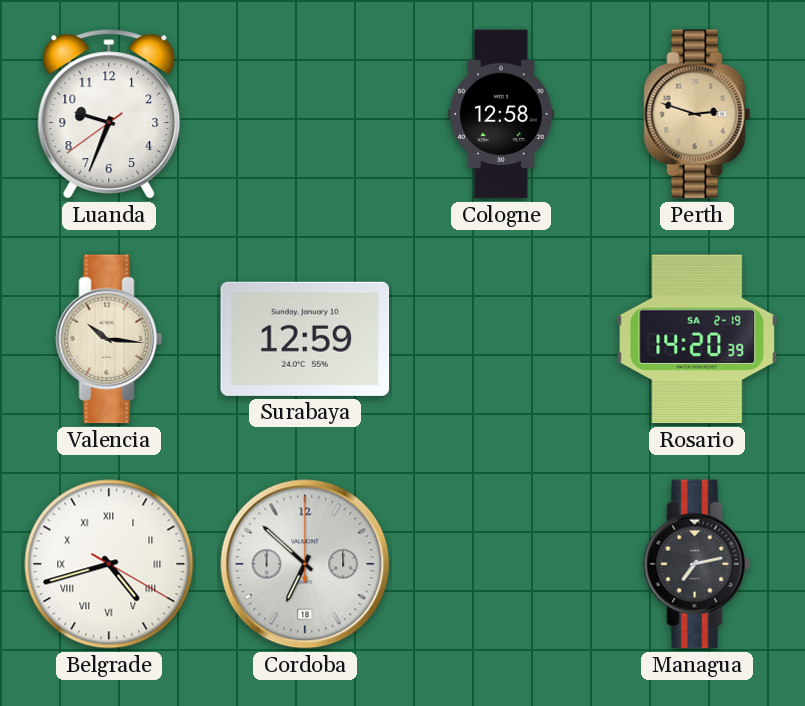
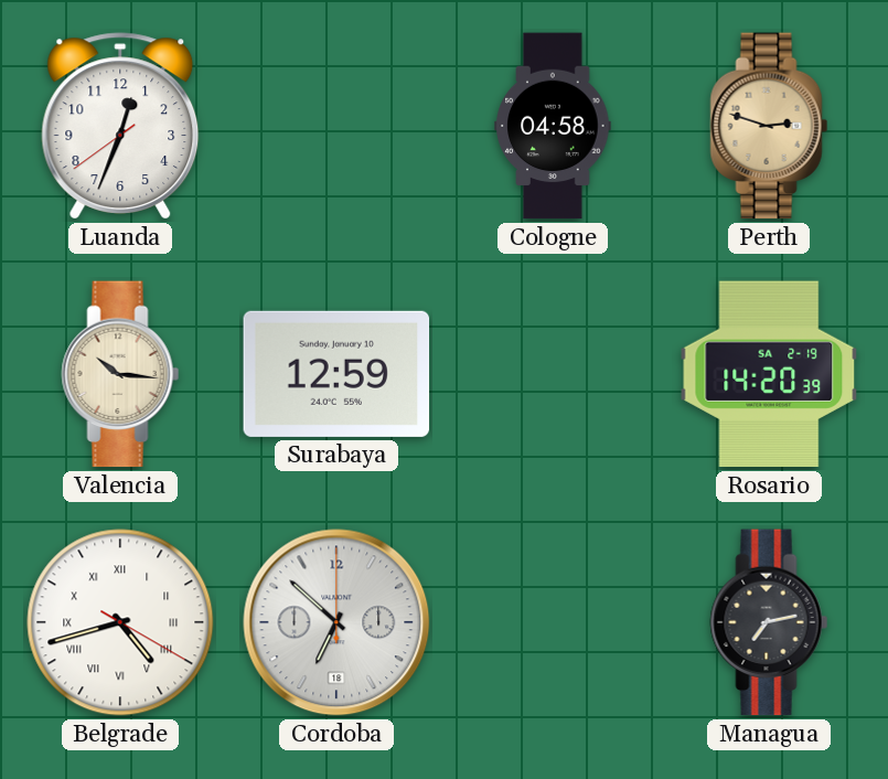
Luanda: 9:33 -> 12:33 (120, 126)
Cologne: 12:58 -> 04:58 (553, 126)
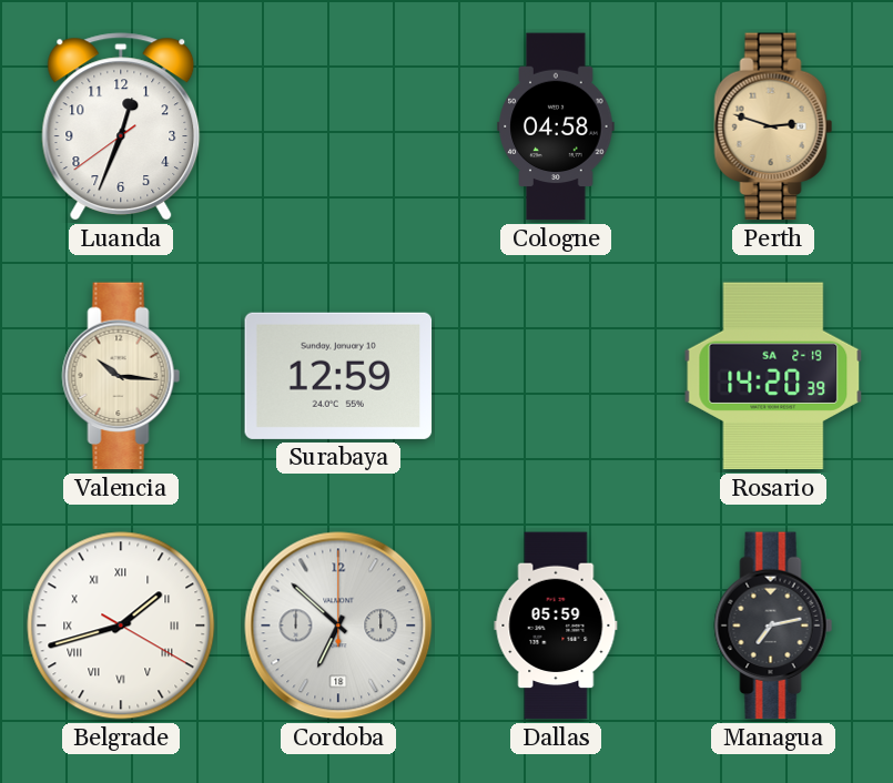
Belgrade: 4:42 -> 1:42 (121, 626)
Dallas: none -> 05:59 (556, 626)
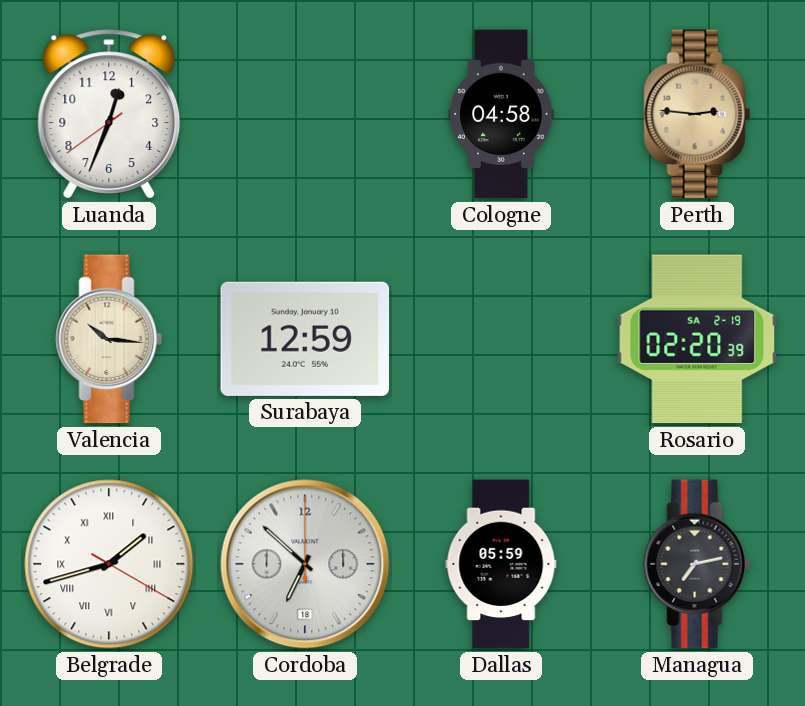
Perth: 2:48 -> 2:46 (697, 114)
Rosario: 14:20 -> 02:20 (697, 339)
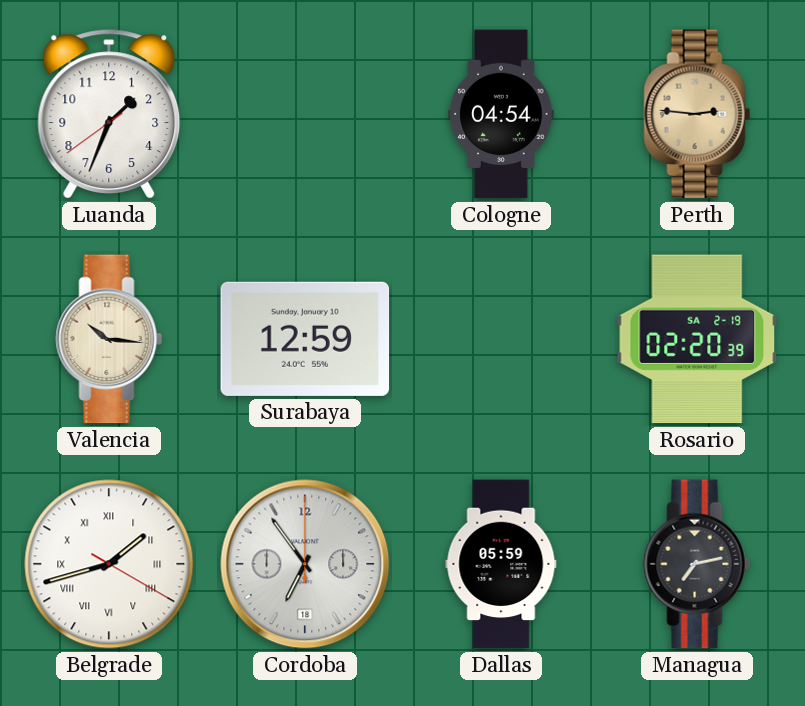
Luanda: 12:33 -> 1:33 (109, 114)
Cologne: 04:58 -> 04:54 (501, 114)
Cordoba: 6:52 -> 6:54 (305, 564)
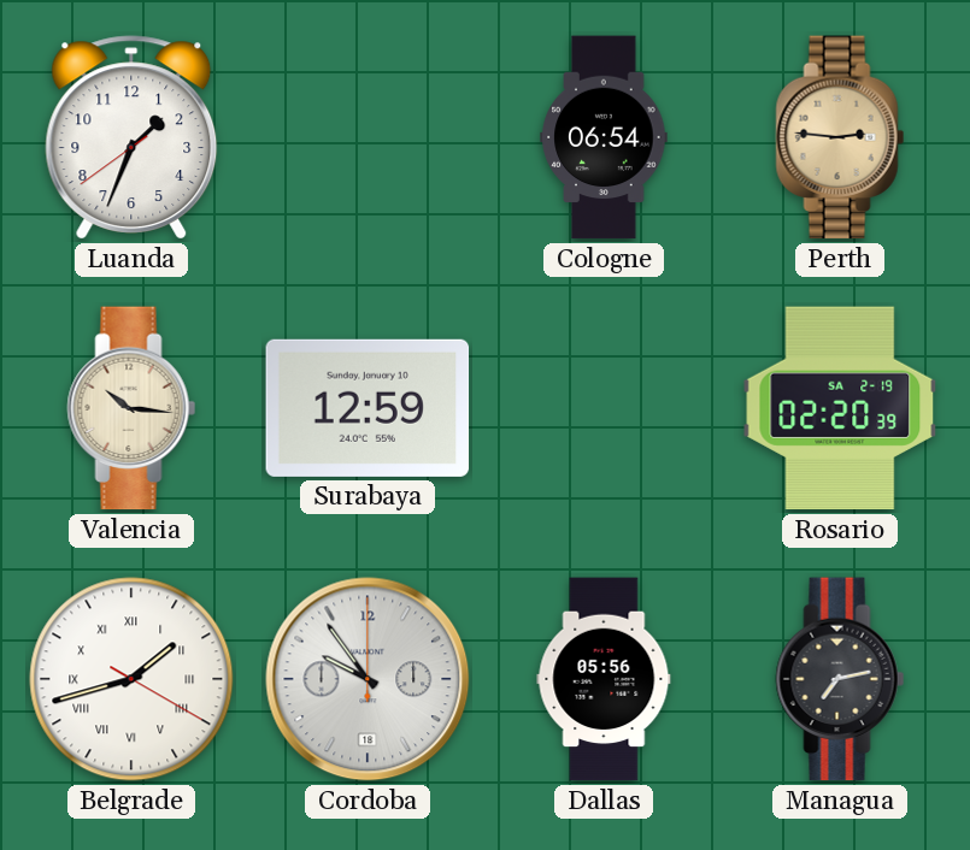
Cologne: 04:54 -> 06:54 (604, 137)
Cordoba: 6:54 -> 9:54 (368, 679)
Dallas: 05:59 -> 05:56 (604, 679)
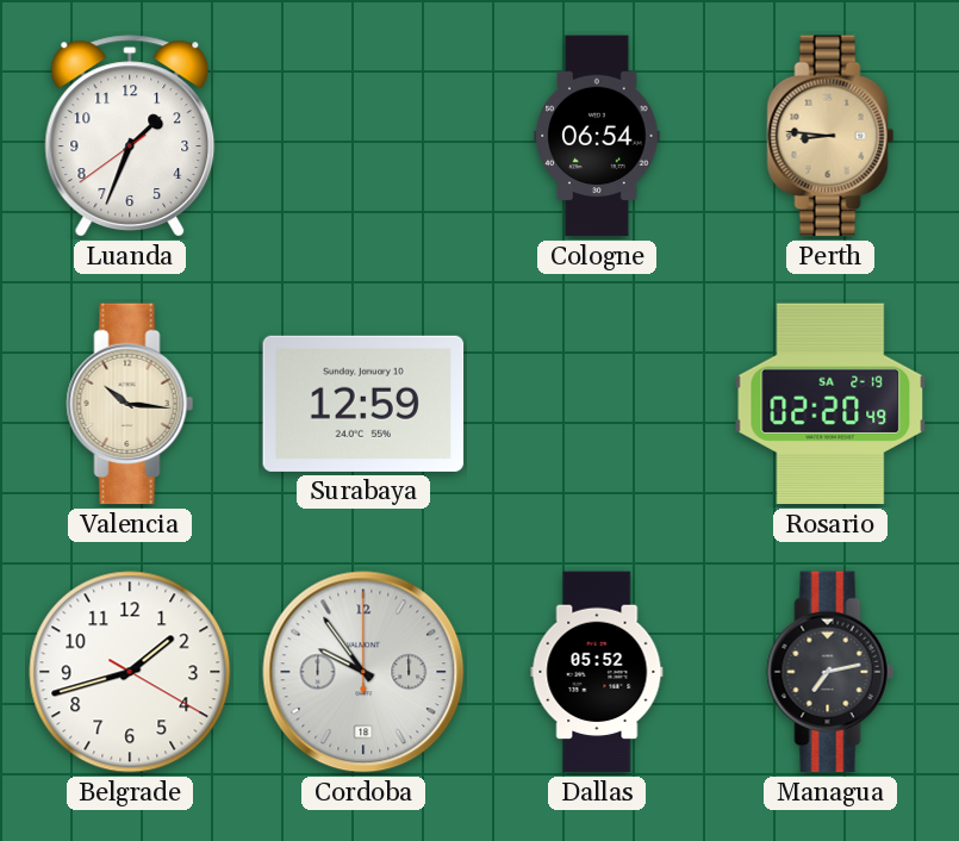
Perth: 2:46 -> 8:46 (830, 136)
Rosario: 02:20:39 -> 02:20:49 (830, 404)
Belgrade numerals: Roman -> Arabic (130, 672)
Dallas: 05:56 -> 05:52 (597, 672)
